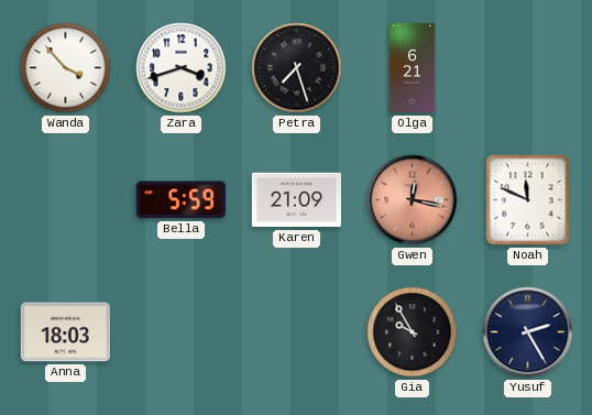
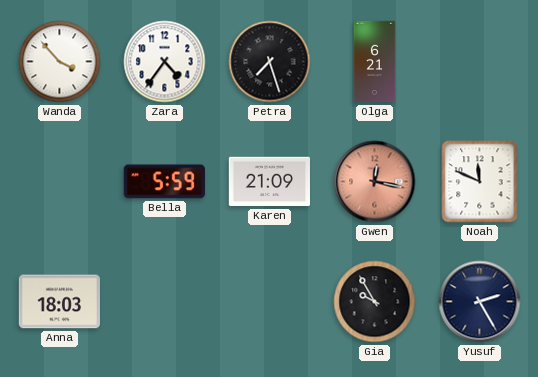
Zara: 3:42 -> 4:36 (165, 62)
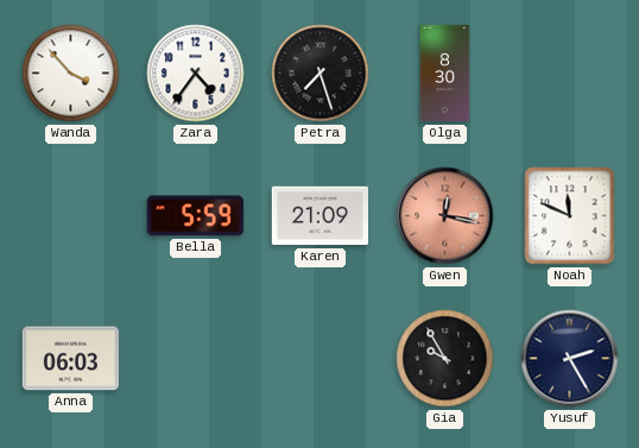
Olga: 6:21 -> 8:30 (445, 74)
Anna: 18:03 -> 06:03 (70, 359)
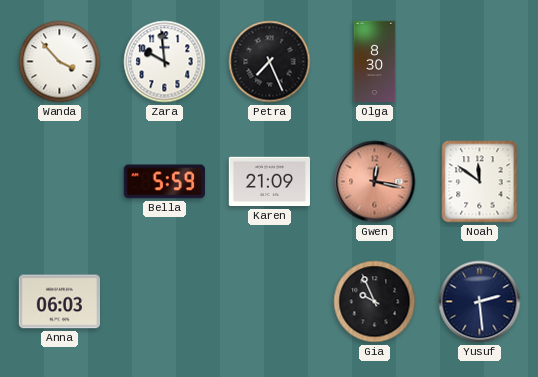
Zara: 4:36 -> 9:59 (165, 62)
Petra: 7:27 -> 7:26 (270, 62)
Noah: 11:49 -> 11:51 (480, 182)
Gia: 9:55 -> 9:56 (375, 302)
Yusuf: 2:25 -> 2:29 (480, 302)
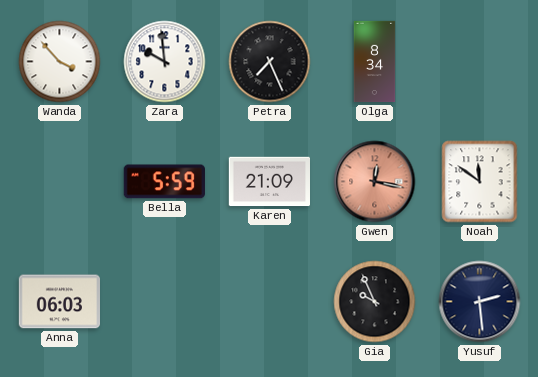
Olga: 8:30 -> 8:34 (375, 62)
